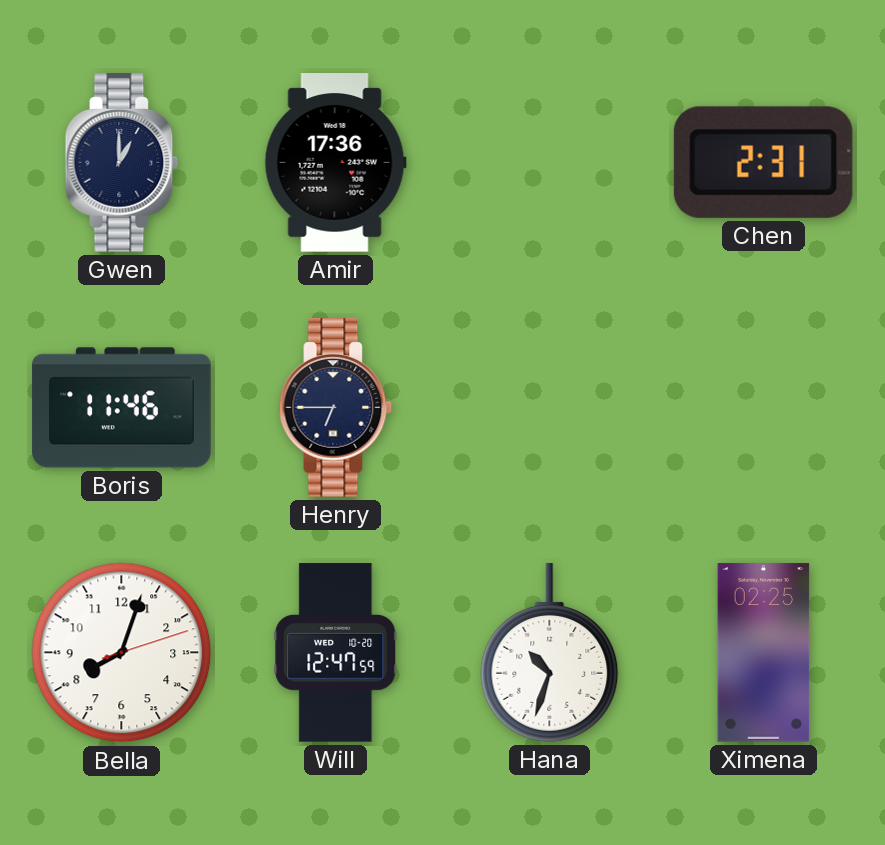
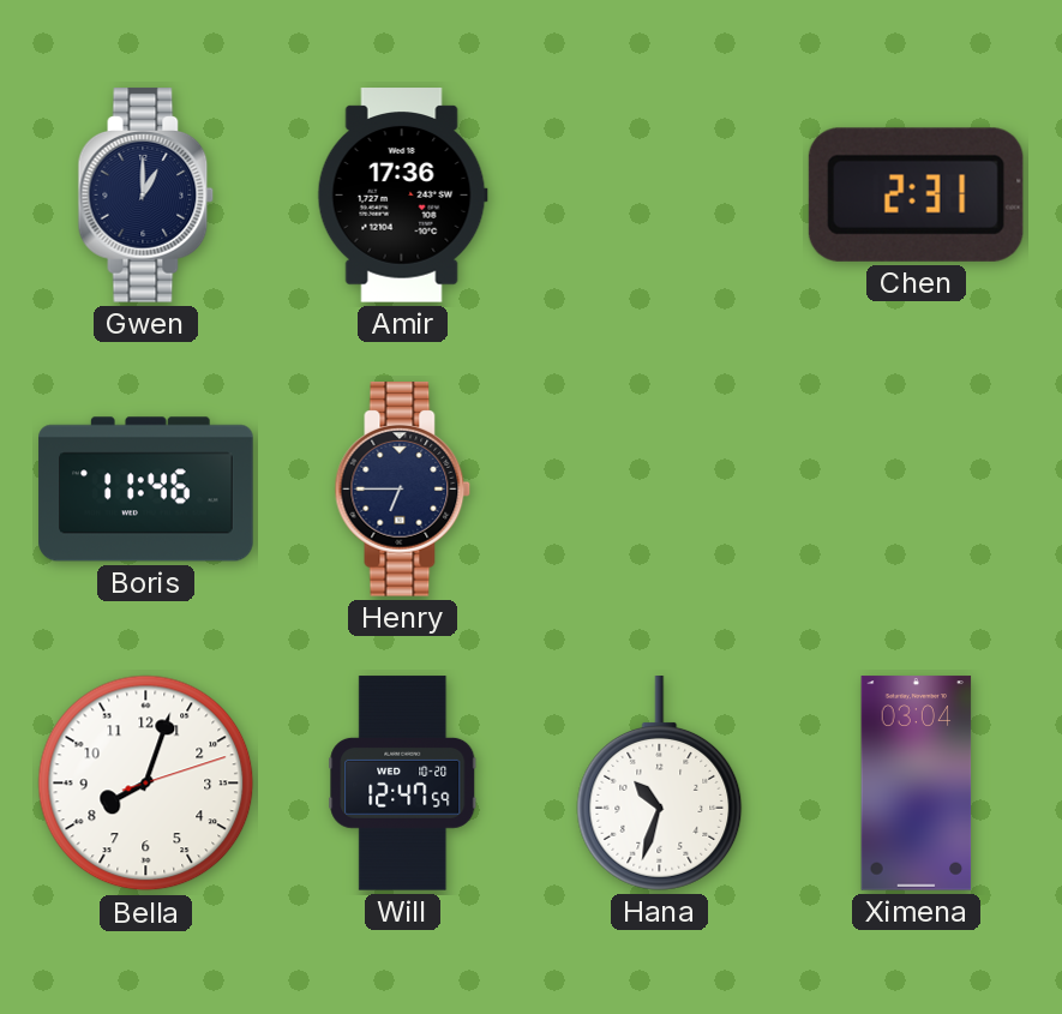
Ximena: 02:25 -> 03:04 (917, 784)
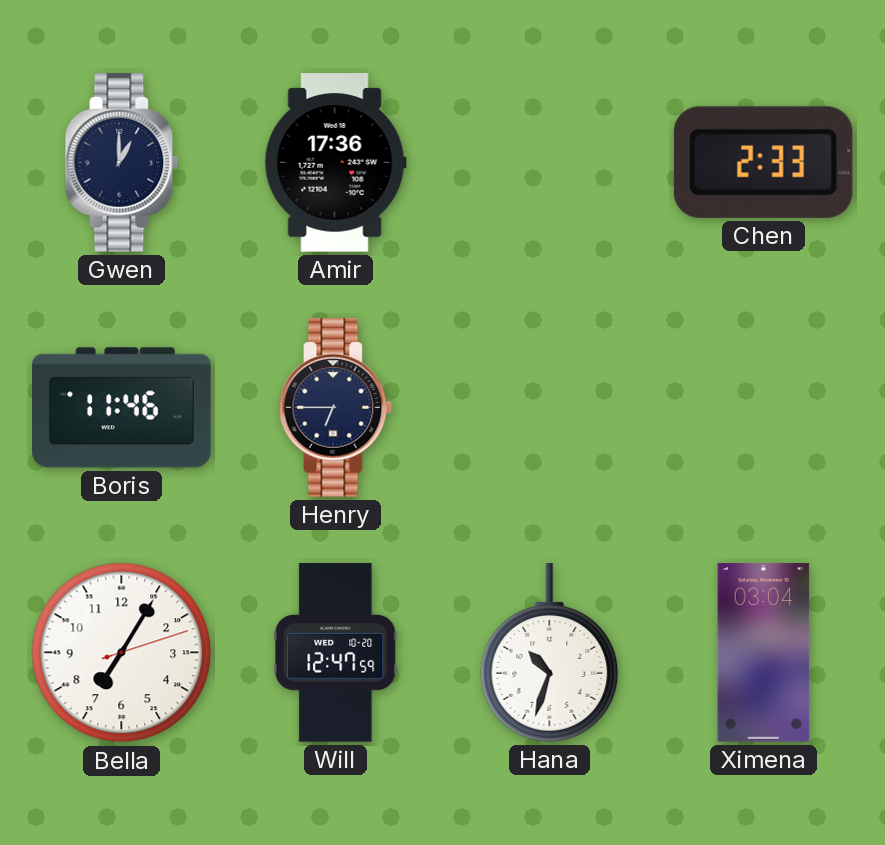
Chen: 2:31 -> 2:33 (763, 162)
Bella: 8:03 -> 7:05 (122, 653)
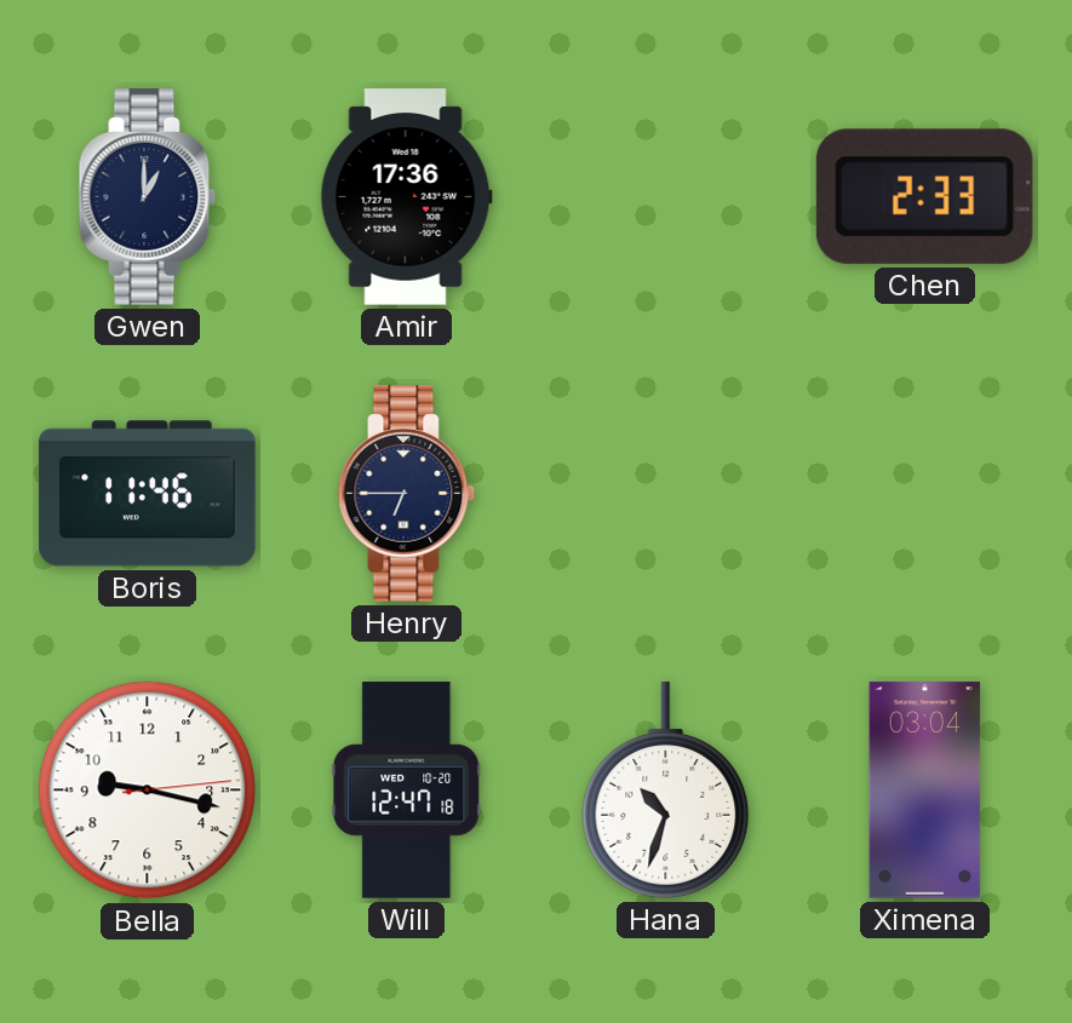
Bella: 7:05 -> 9:17 (148, 791)
Will: 12:47:59 -> 12:47:18 (407, 791)
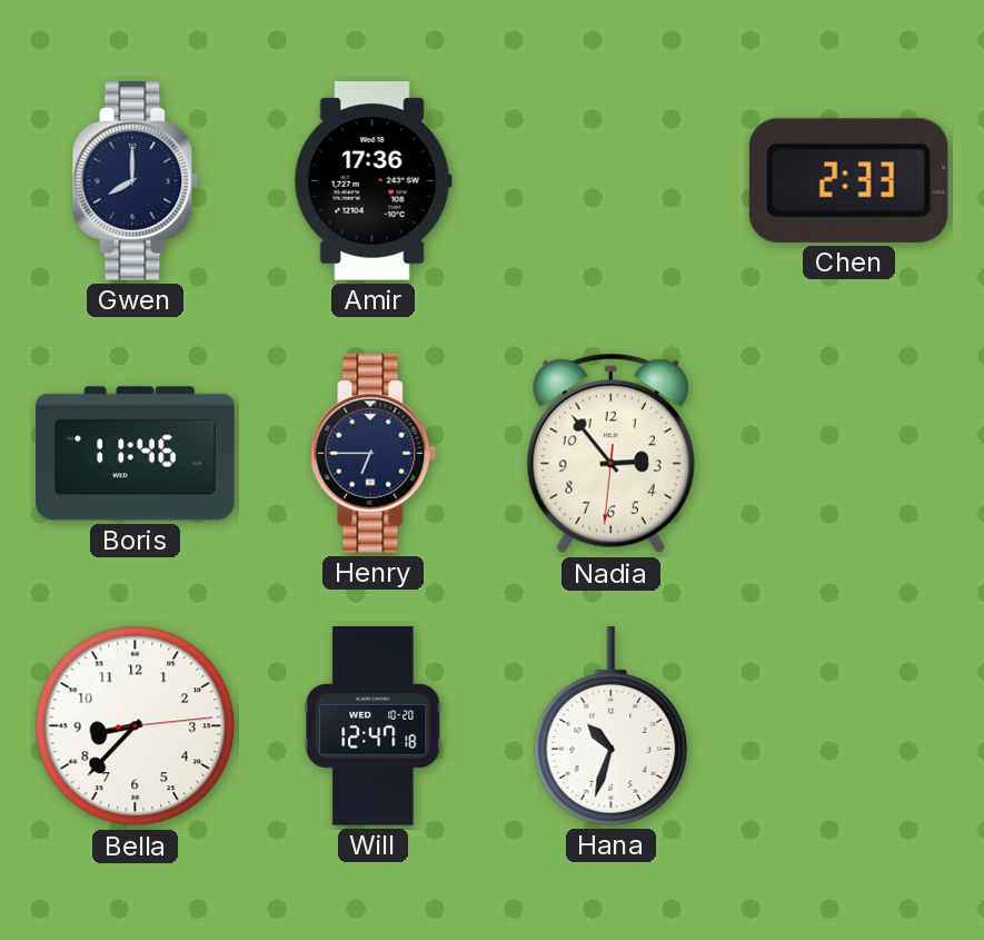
Gwen: 1:00 -> 8:00 (136, 181)
Nadia: none -> 2:53 (610, 454)
Bella: 9:17 -> 8:37 (136, 726)
Ximena: 03:04 -> none (925, 791)
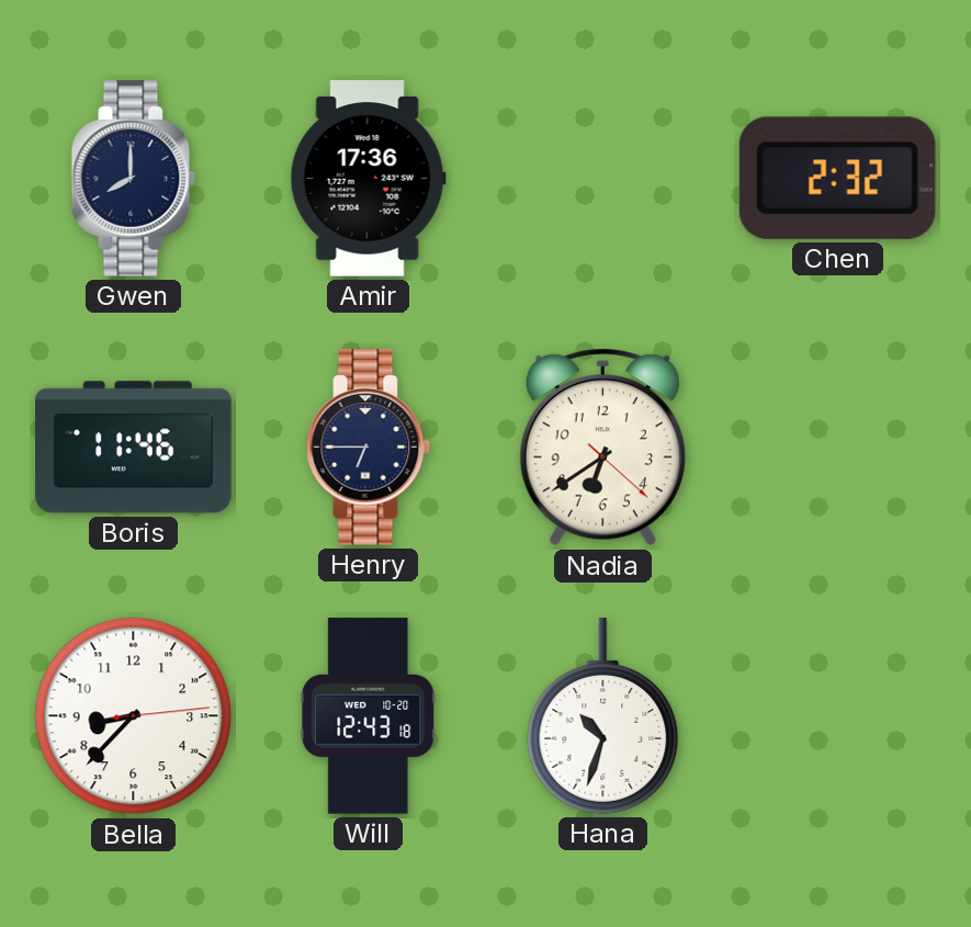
Chen: 2:33 -> 2:32 (837, 178)
Nadia: 2:53 -> 6:39 (602, 448)
Will: 12:47 -> 12:43 (369, 716)
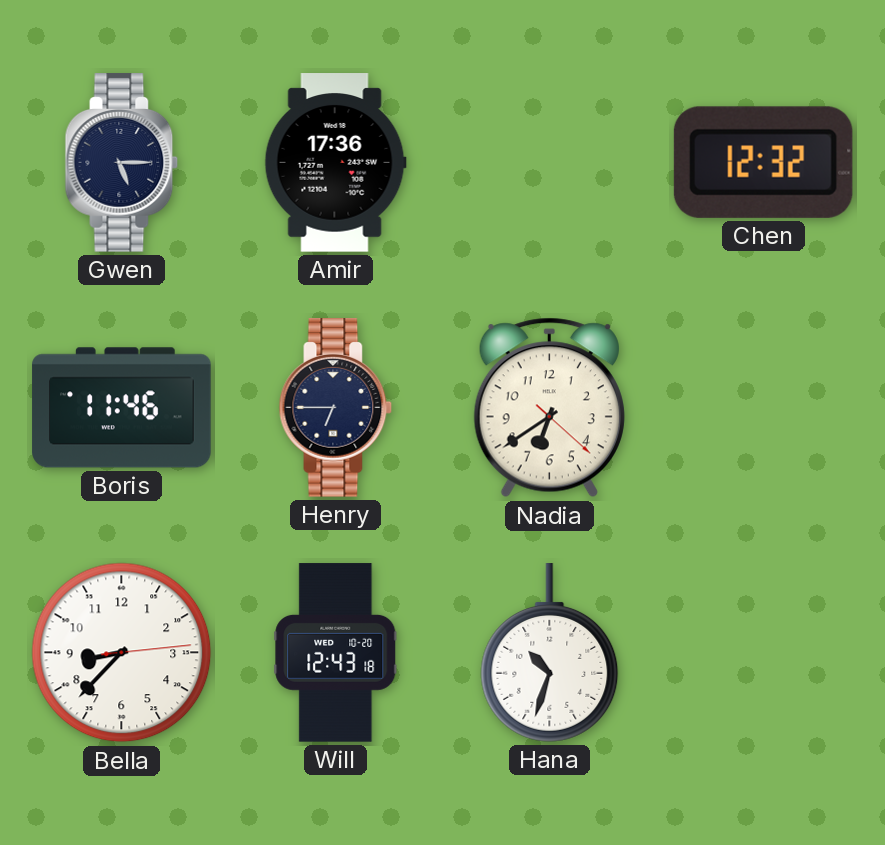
Gwen: 8:00 -> 5:15 (122, 163)
Chen: 2:32 -> 12:32 (763, 162)
